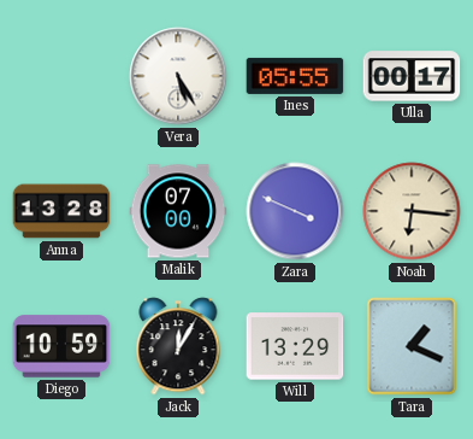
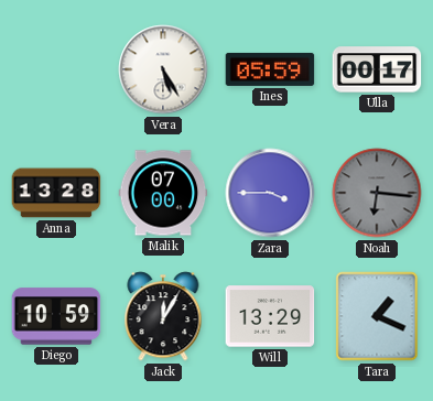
Ines: 05:55 -> 05:59 (270, 69)
Zara: 3:49 -> 3:45 (270, 193)
Noah dial: cream -> grey (377, 193)
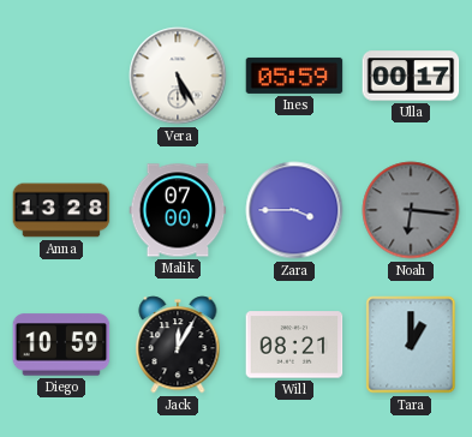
Will: 13:29 -> 08:21 (294, 345)
Tara: 1:19 -> 1:00 (411, 345)
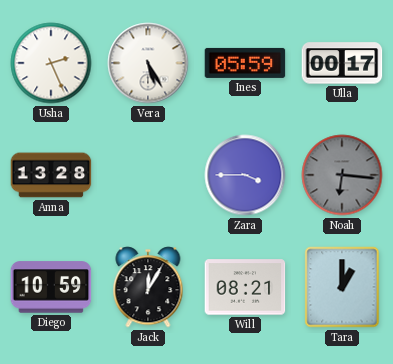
Usha: none -> 2:26 (51, 63)
Malik: 07:00 -> none (178, 210)
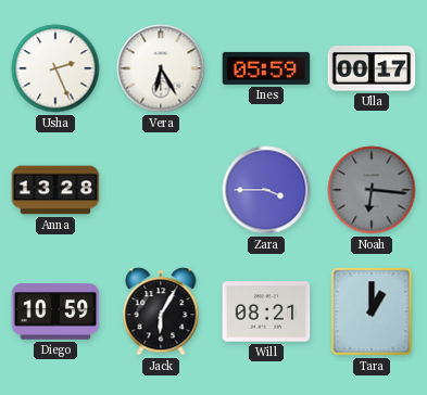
Vera: 5:25 -> 6:25 (161, 68)
Jack: 12:05 -> 6:05 (161, 311)
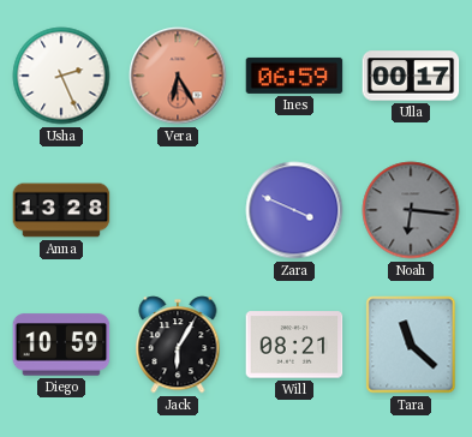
Vera dial: white -> salmon (178, 76)
Ines: 05:59 -> 06:59 (294, 76)
Zara: 3:45 -> 3:49 (294, 210)
Tara: 1:00 -> 11:22 (411, 345)
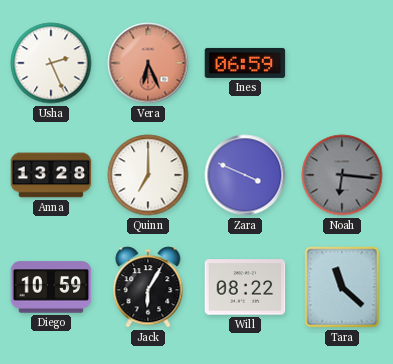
Vera: 6:25 -> 6:26 (148, 63)
Ulla: 00:17 -> none (411, 76)
Quinn: none -> 7:00 (148, 175)
Will: 08:21 -> 08:22 (245, 287)
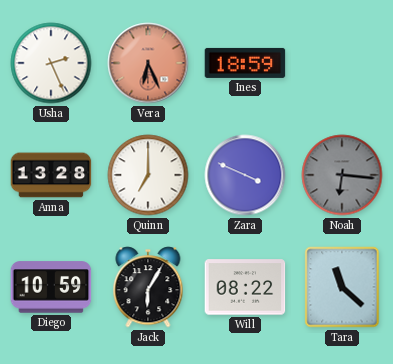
Ines: 06:59 -> 18:59 (245, 63)
